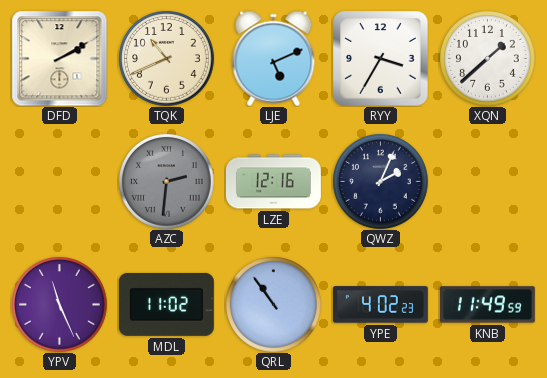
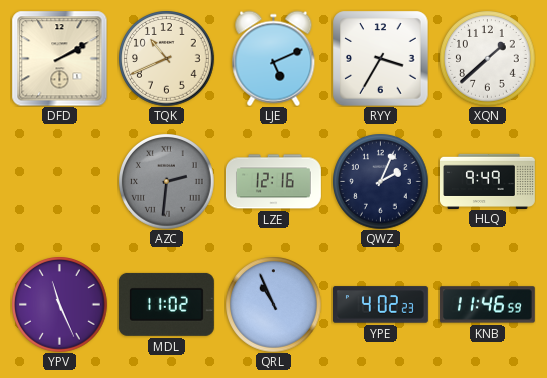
HLQ: none -> 9:49 (488, 181)
QRL: 10:54 -> 10:56 (273, 304)
KNB: 11:49 -> 11:46 (487, 305)
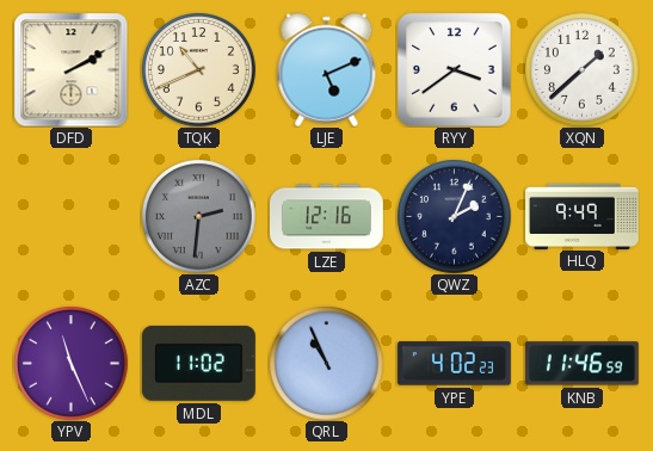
RYY: 3:35 -> 3:39 (454, 69)
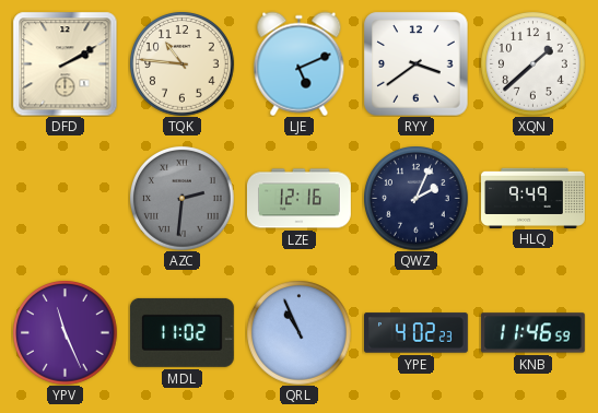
TQK: 10:41 -> 10:46 (181, 63)
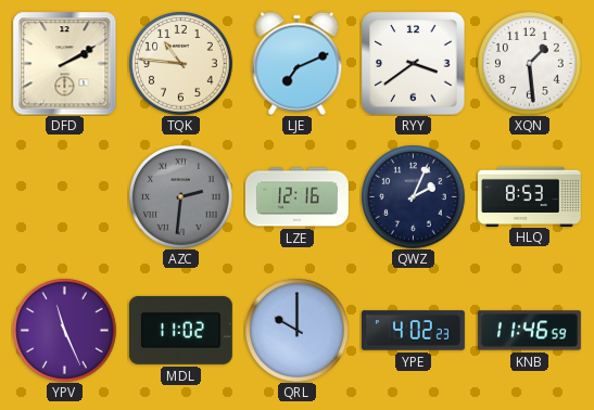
LJE: 5:11 -> 7:11 (298, 63)
XQN: 1:38 -> 1:29 (529, 63)
HLQ: 9:49 -> 8:53 (530, 196)
QRL: 10:56 -> 10:00 (296, 330)
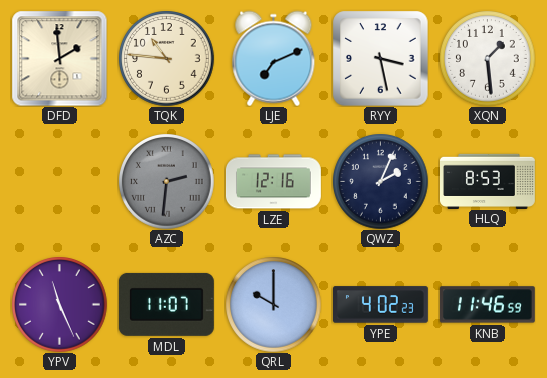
DFD: 2:10 -> 1:59 (59, 58)
RYY: 3:39 -> 3:28 (380, 58)
MDL: 11:02 -> 11:07 (166, 304)
